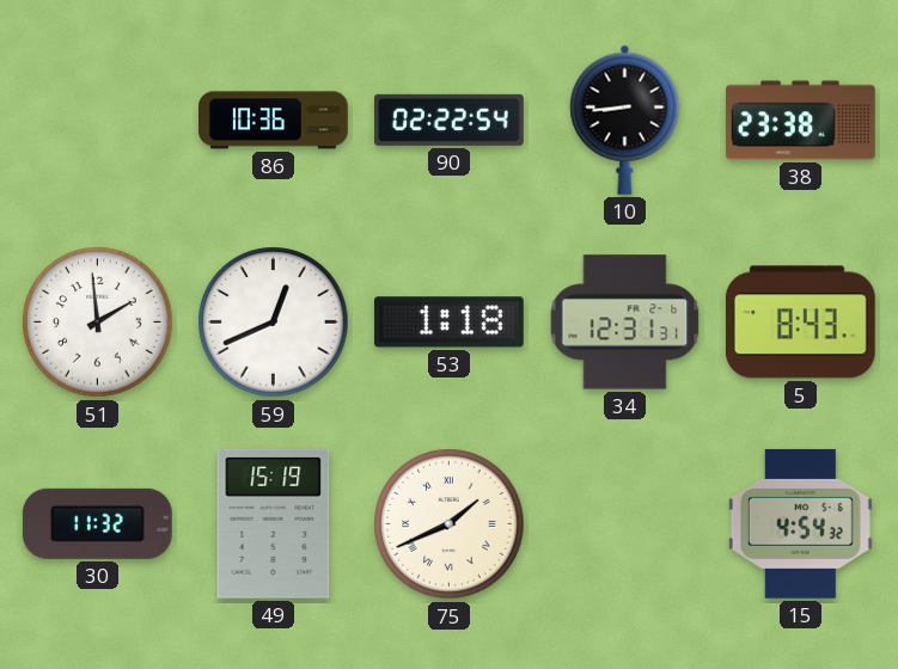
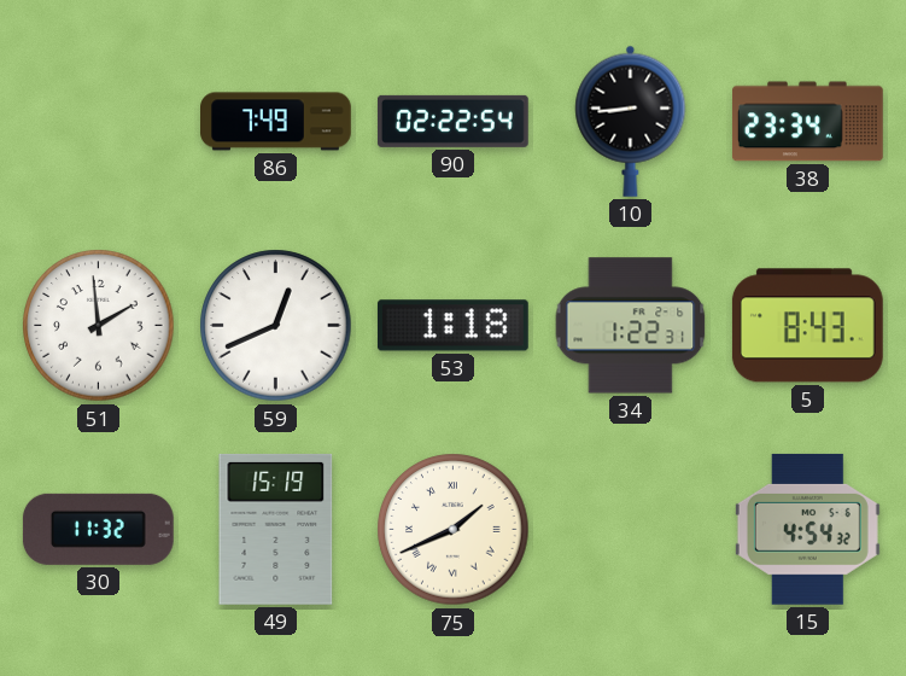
86: 10:36 -> 7:49 (276, 122)
38: 23:38 -> 23:34 (807, 122)
34: 12:31 -> 1:22 (631, 326)
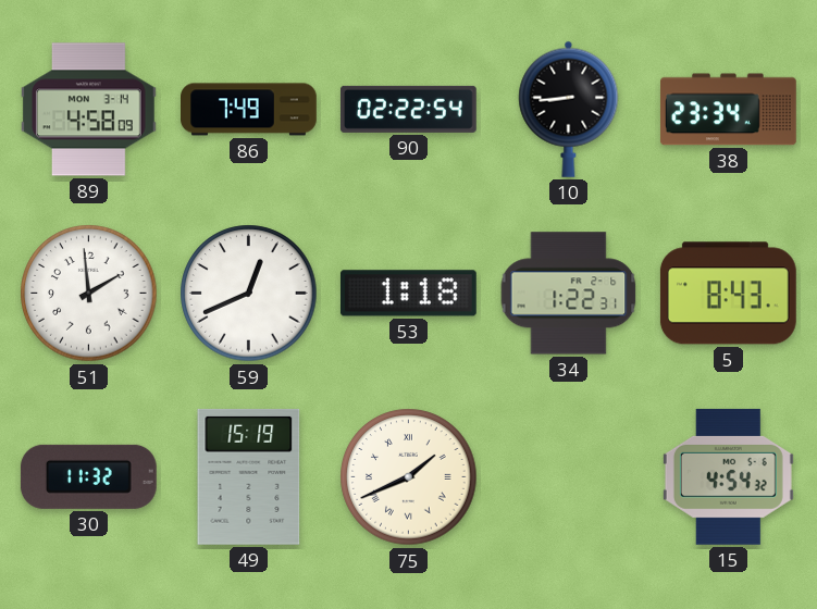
89: none -> 4:58 (88, 110)
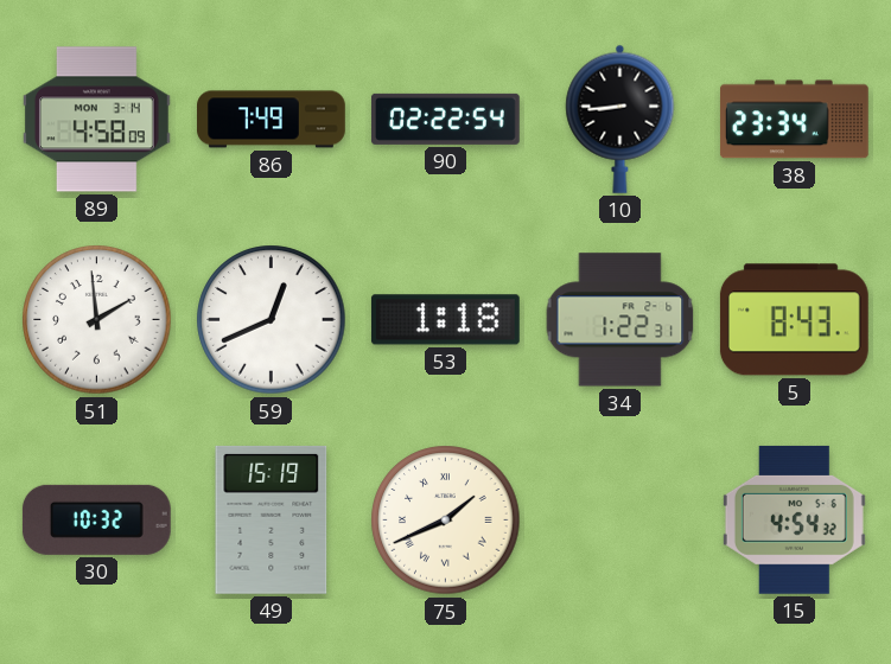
30: 11:32 -> 10:32 (96, 519)
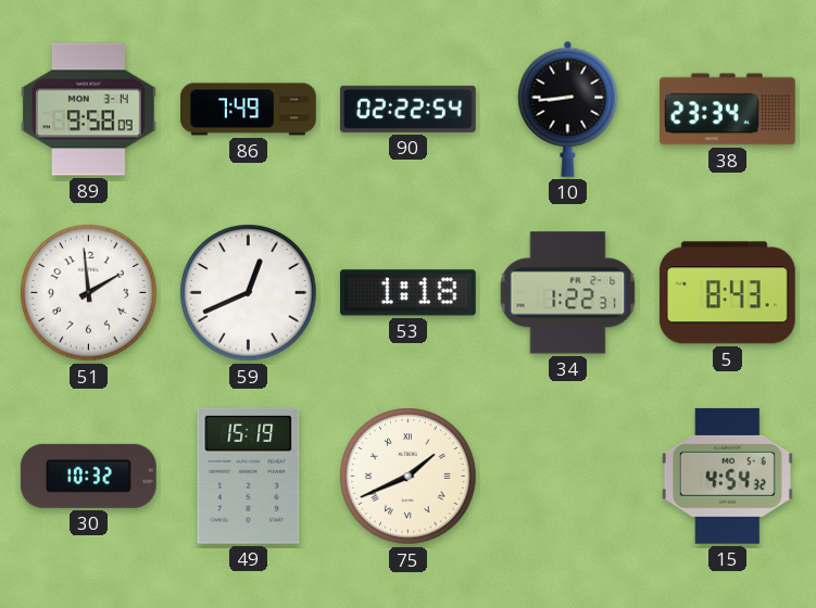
89: 4:58 -> 9:58 (88, 110)
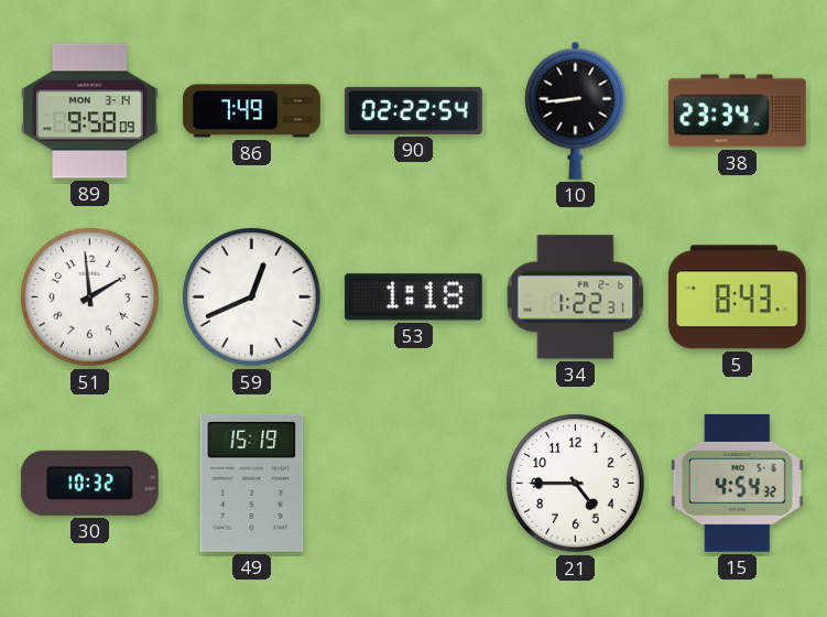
75: 1:41 -> none (409, 477)
21: none -> 4:45 (576, 484)
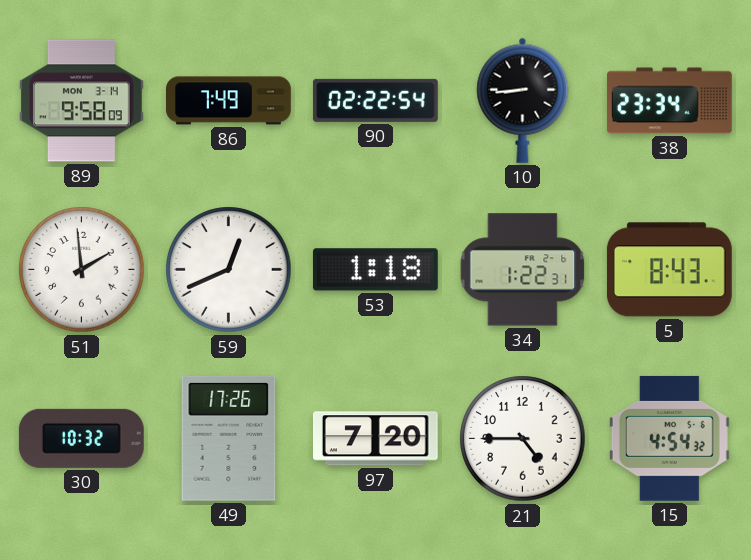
49: 15:19 -> 17:26 (229, 438)
97: none -> 7:20 (375, 439)
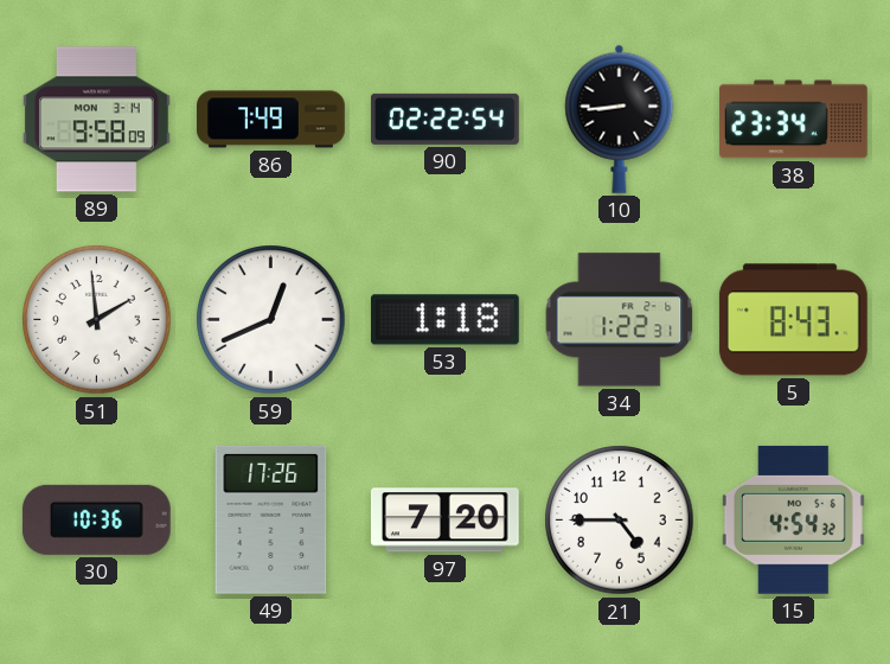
30: 10:32 -> 10:36 (96, 519)
